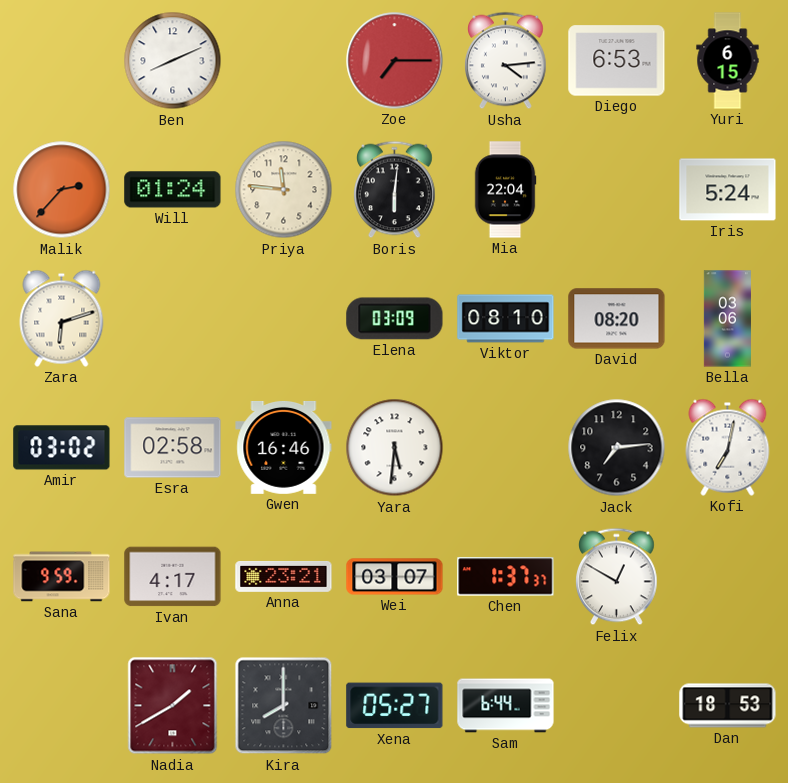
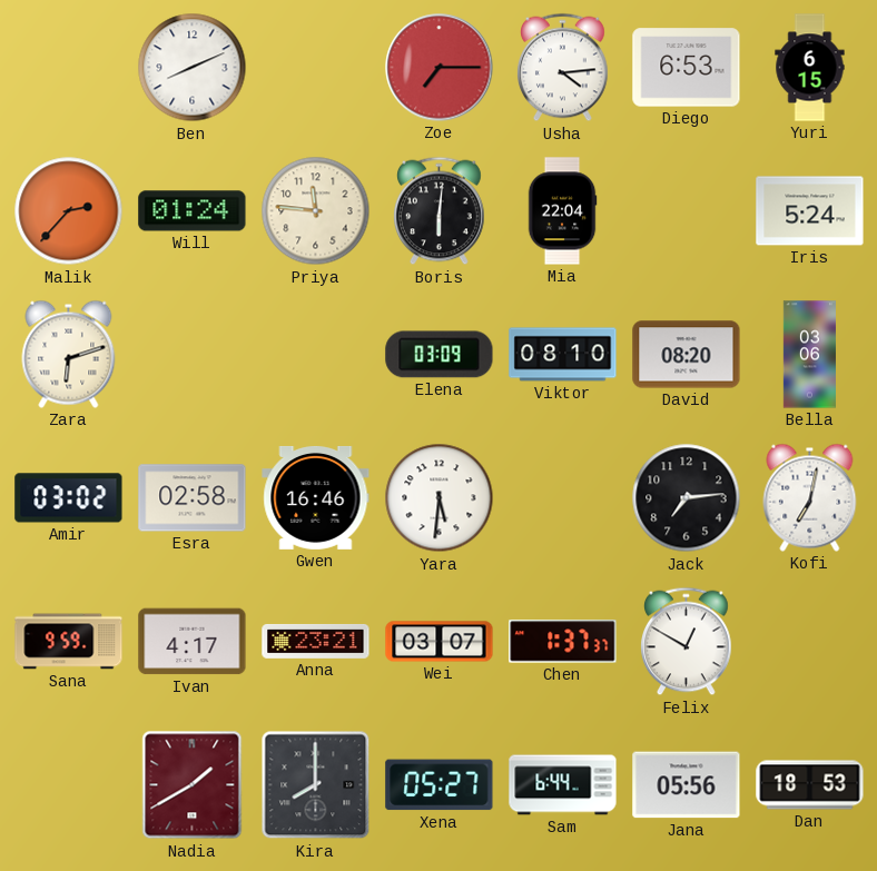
Jana: none -> 05:56 (687, 785)
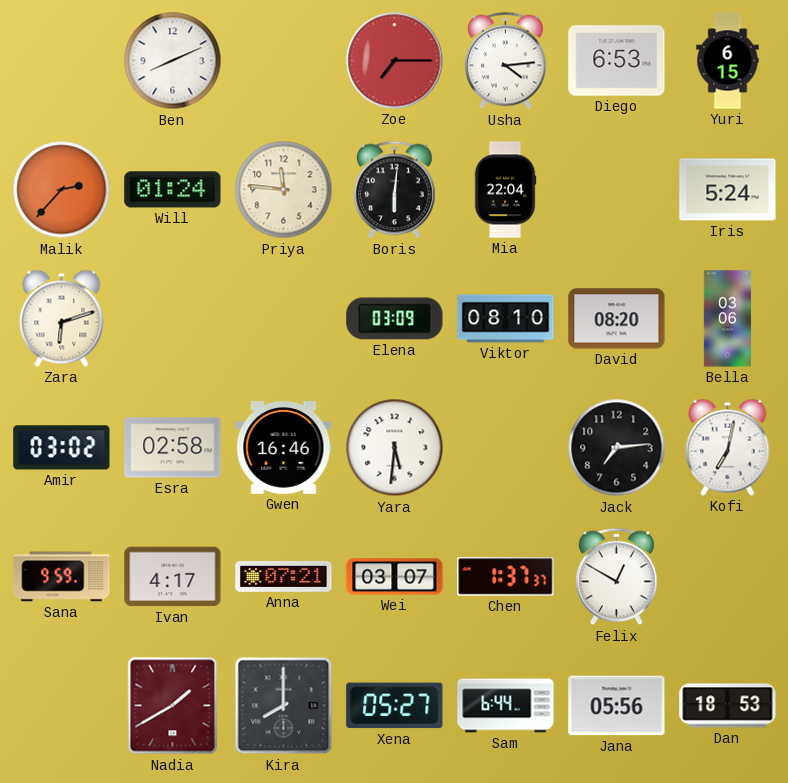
Anna: 23:21 -> 07:21 (284, 576)
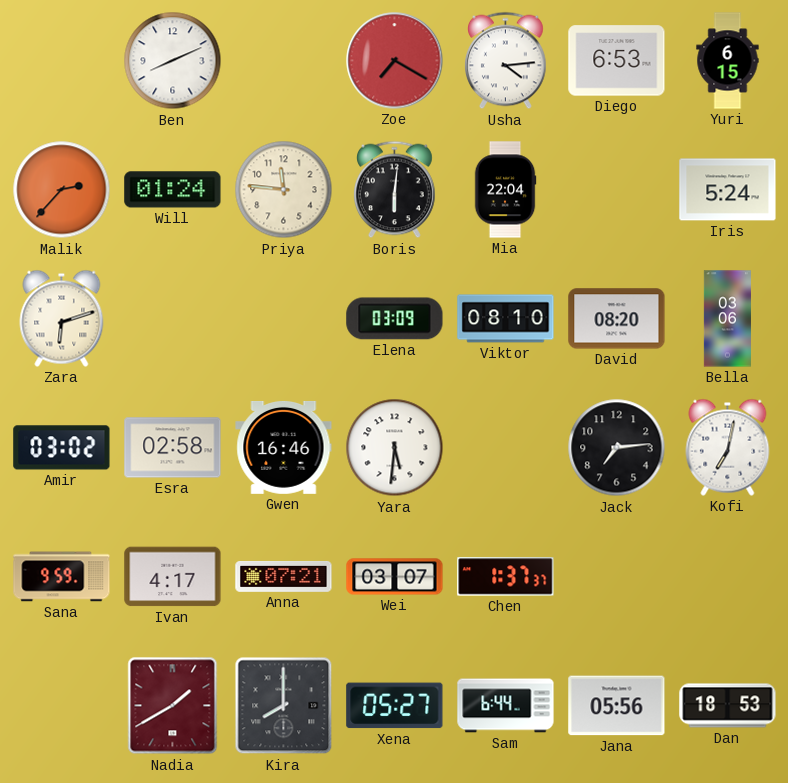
Zoe: 7:15 -> 7:20 (395, 61)
Felix: 12:50 -> none (617, 577)
